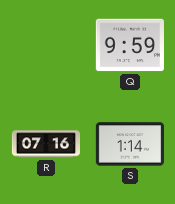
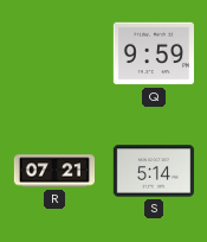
R: 07:16 -> 07:21 (53, 171)
S: 1:14 -> 5:14 (153, 171)
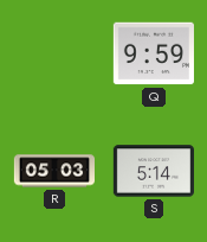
R: 07:21 -> 05:03 (53, 171)
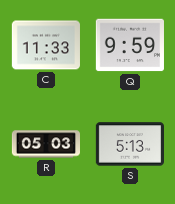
C: none -> 11:33 (45, 45)
S: 5:14 -> 5:13 (129, 144)
